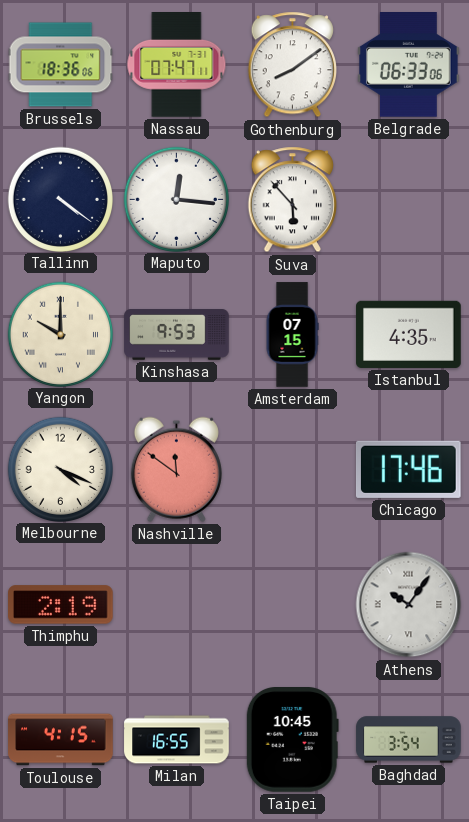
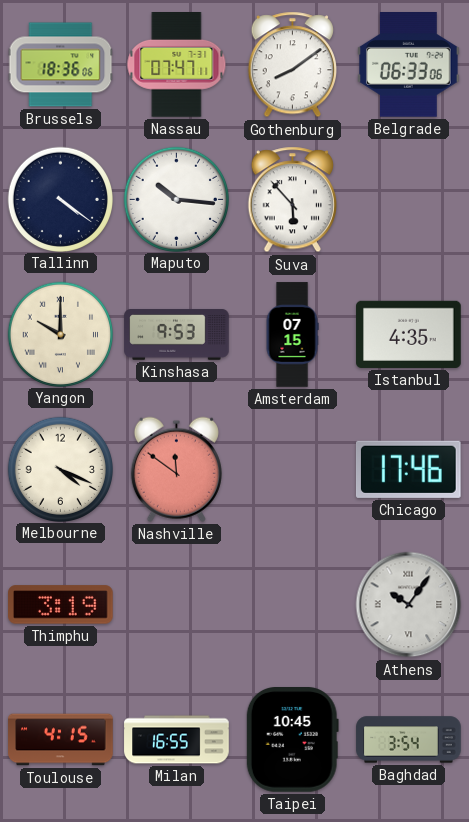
Maputo: 12:16 -> 10:16 (176, 199)
Thimphu: 2:19 -> 3:19 (61, 605)
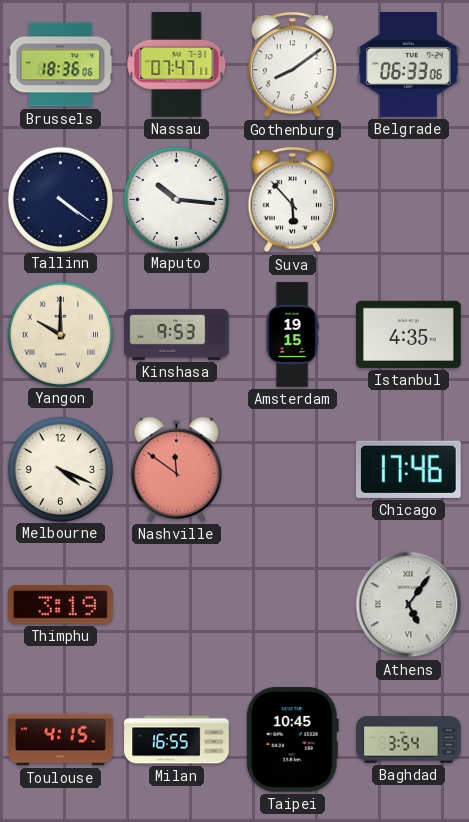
Amsterdam: 07:15 -> 19:15 (292, 335)
Athens: 10:06 -> 5:06 (409, 605)
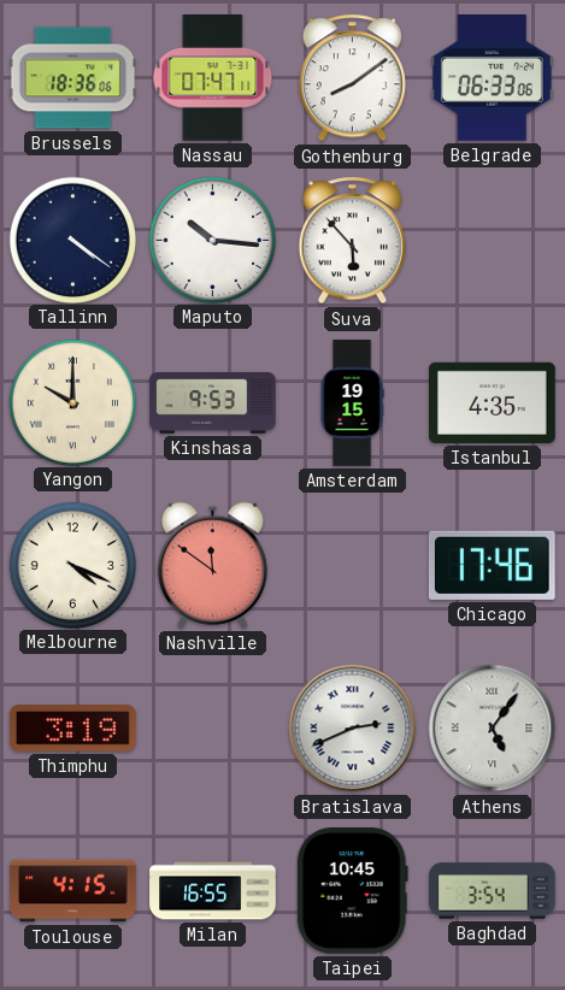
Bratislava: none -> 2:41 (353, 729)
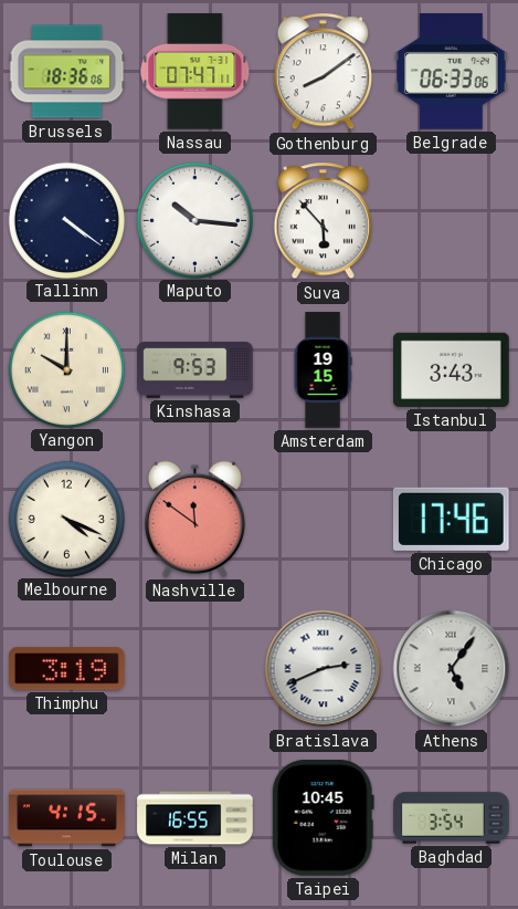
Istanbul: 4:35 -> 3:43 (452, 369)
